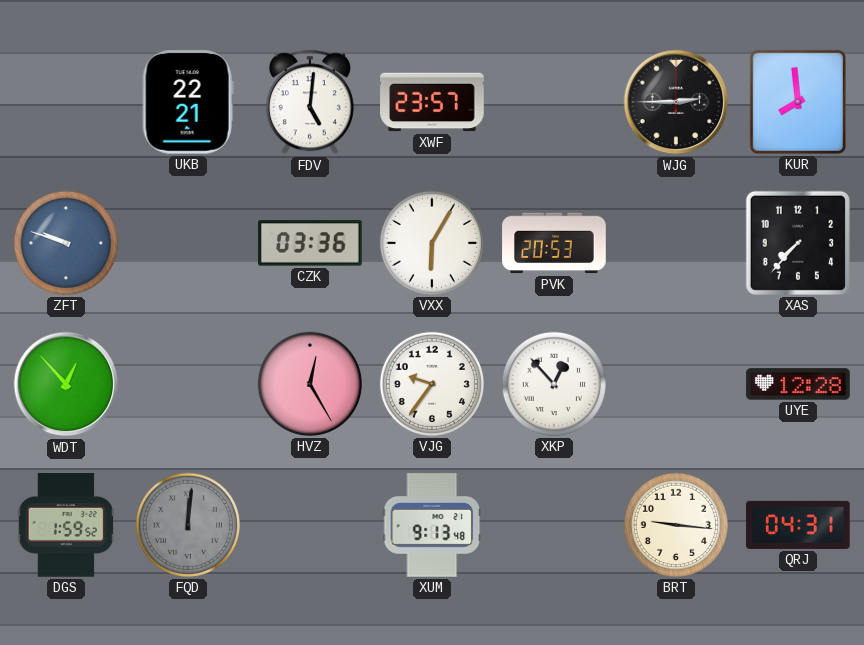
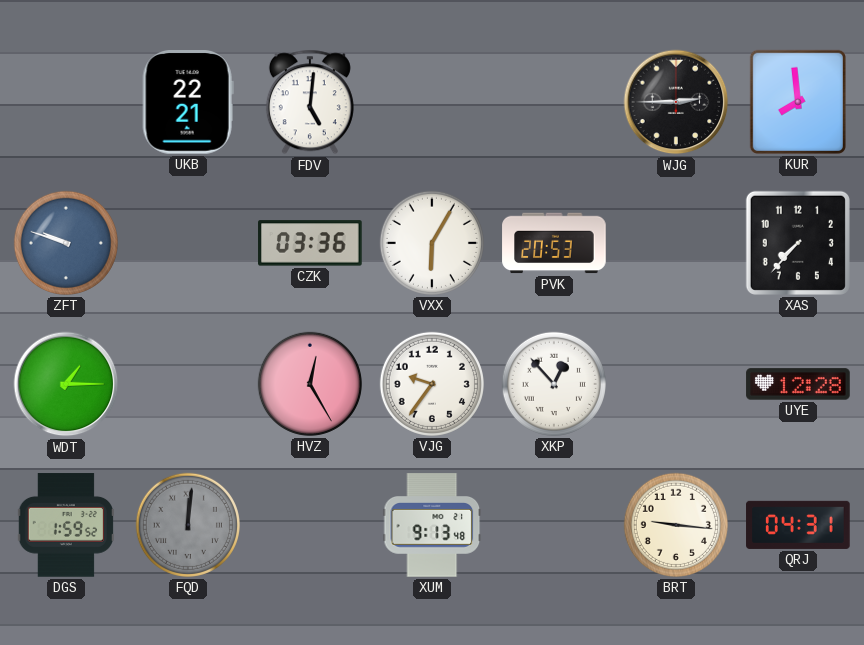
XWF: 23:57 -> none (432, 102)
WDT: 12:53 -> 1:15 (66, 384)
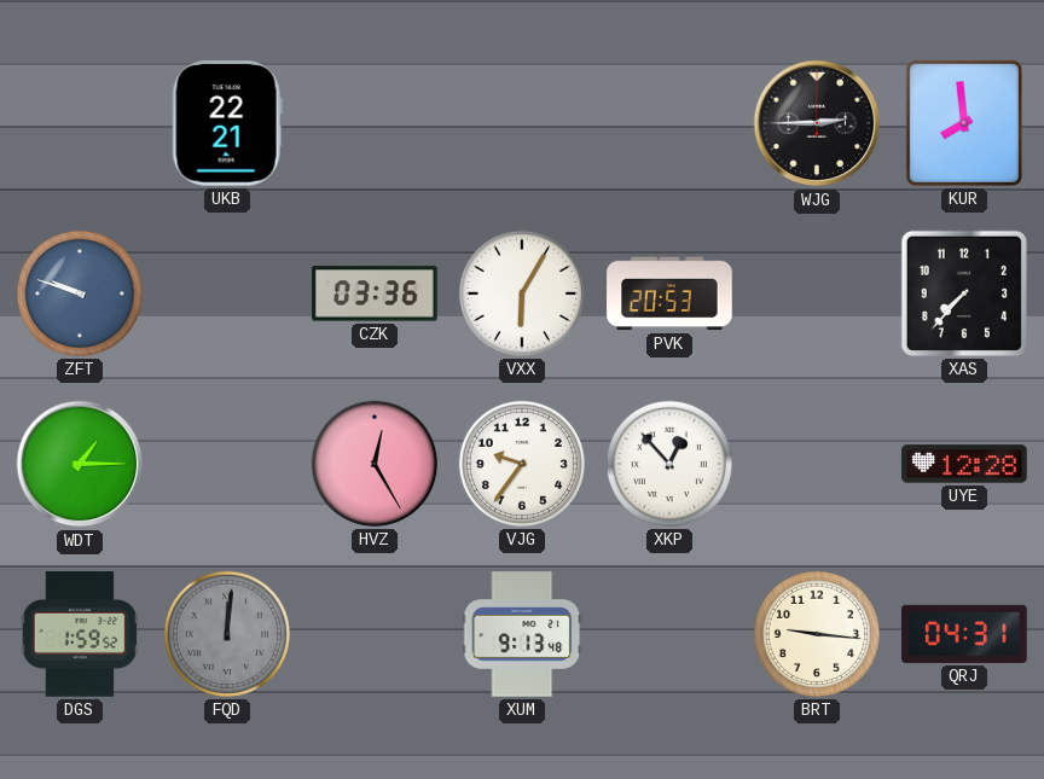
FDV: 5:01 -> none (310, 102)
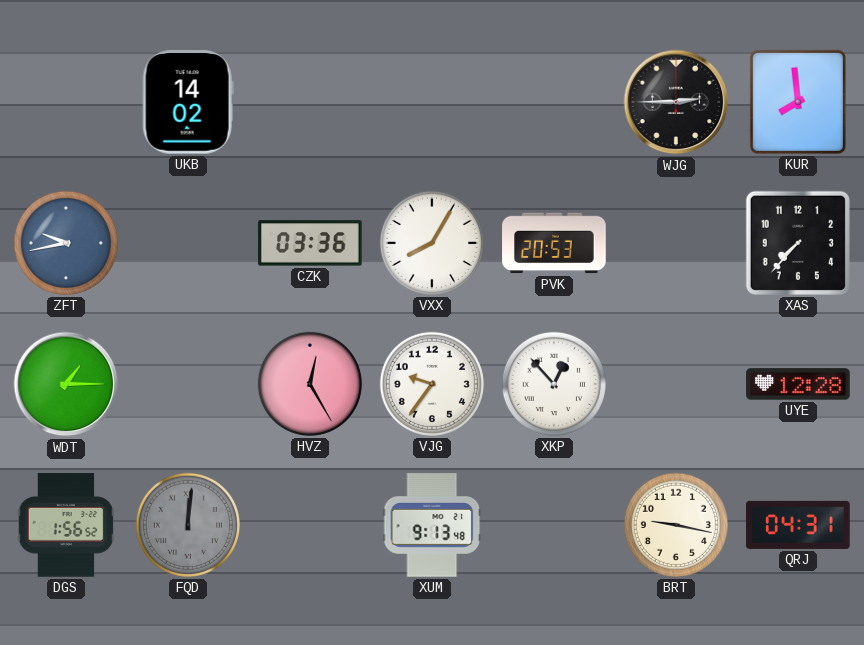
UKB: 22:21 -> 14:02 (188, 103)
ZFT: 9:48 -> 9:43 (66, 243)
VXX: 6:05 -> 8:05 (432, 243)
DGS: 1:59 -> 1:56 (66, 525)
BRT: 9:16 -> 9:17 (676, 525)
